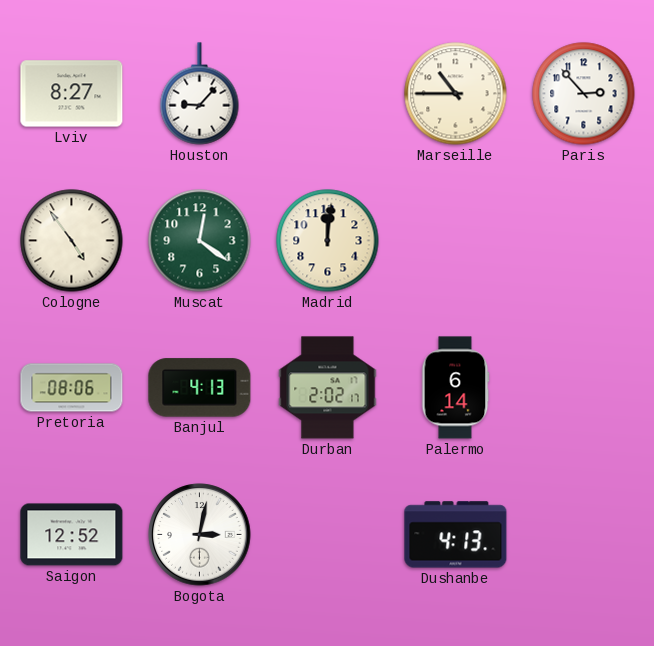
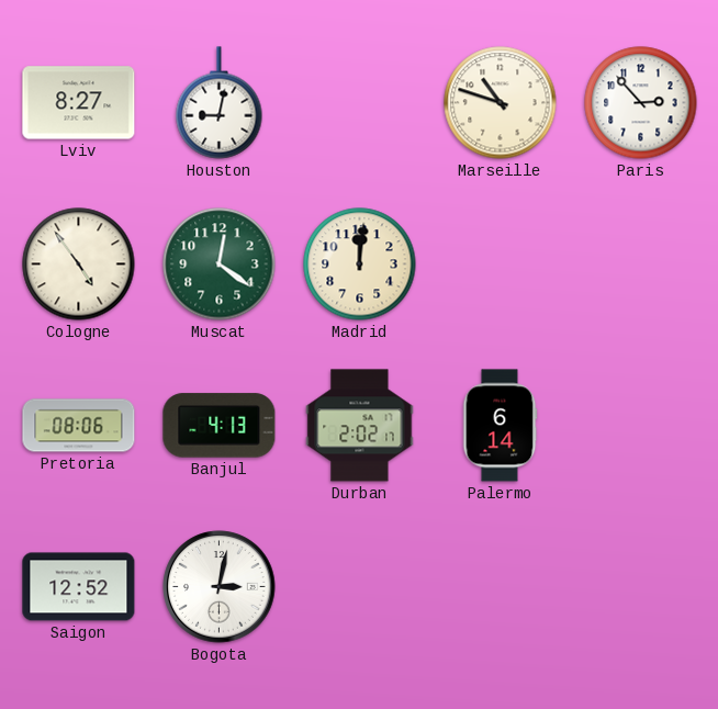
Houston: 9:07 -> 9:02 (220, 103)
Marseille: 10:45 -> 10:48 (501, 103)
Dushanbe: 4:13 -> none (456, 535)
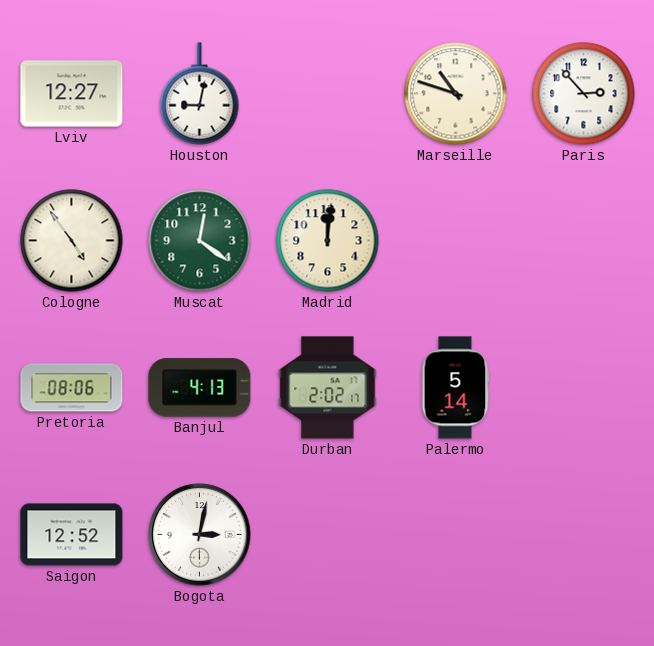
Lviv: 8:27 -> 12:27 (72, 94)
Palermo: 6:14 -> 5:14 (455, 388)
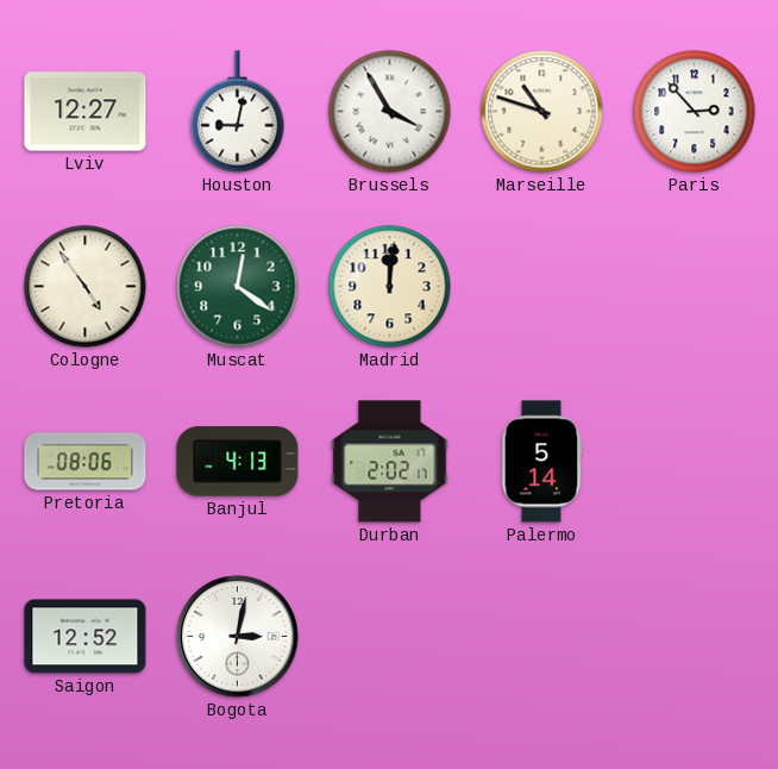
Brussels: none -> 3:55 (390, 112)
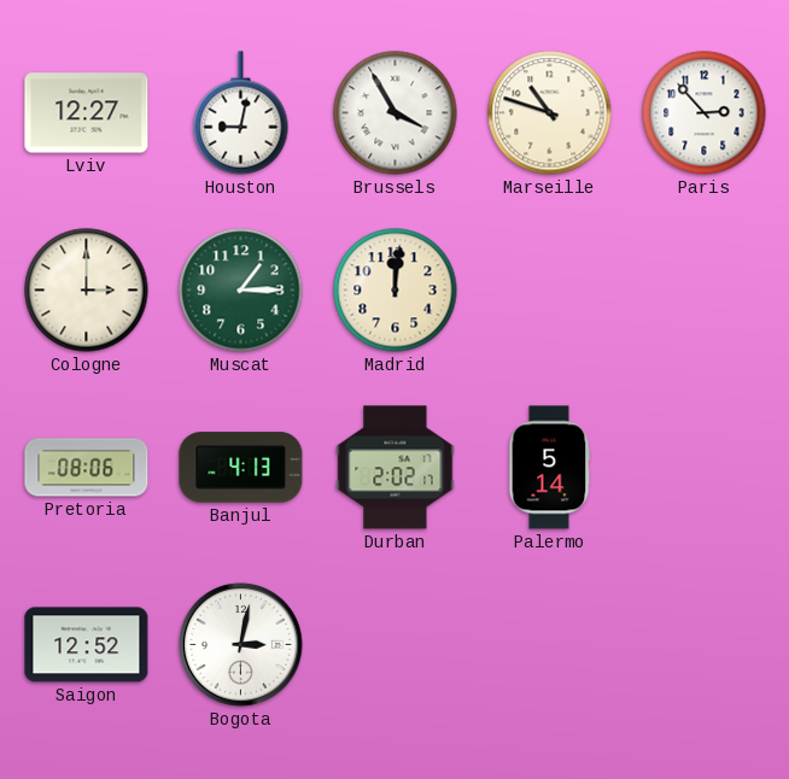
Cologne: 4:54 -> 3:00 (87, 291)
Muscat: 12:21 -> 1:15 (241, 291)
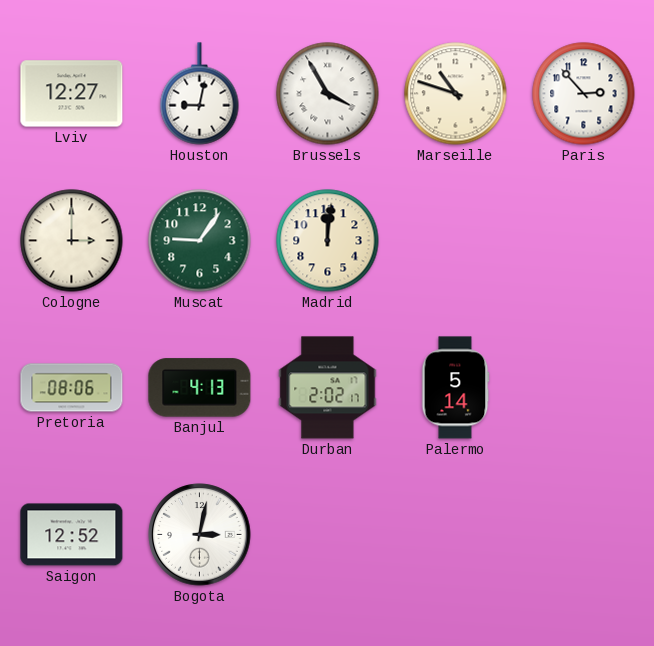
Muscat: 1:15 -> 9:06 (200, 241)
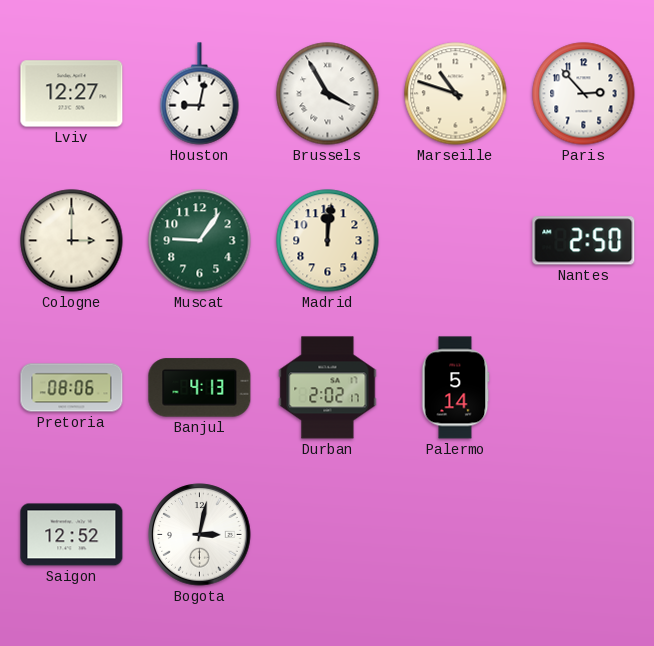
Nantes: none -> 2:50 (584, 241)
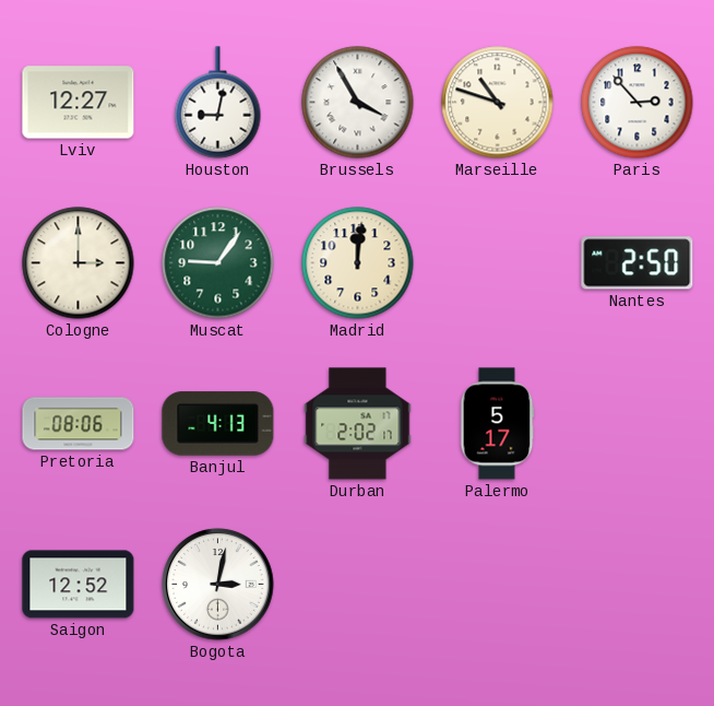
Palermo: 5:14 -> 5:17 (497, 424)
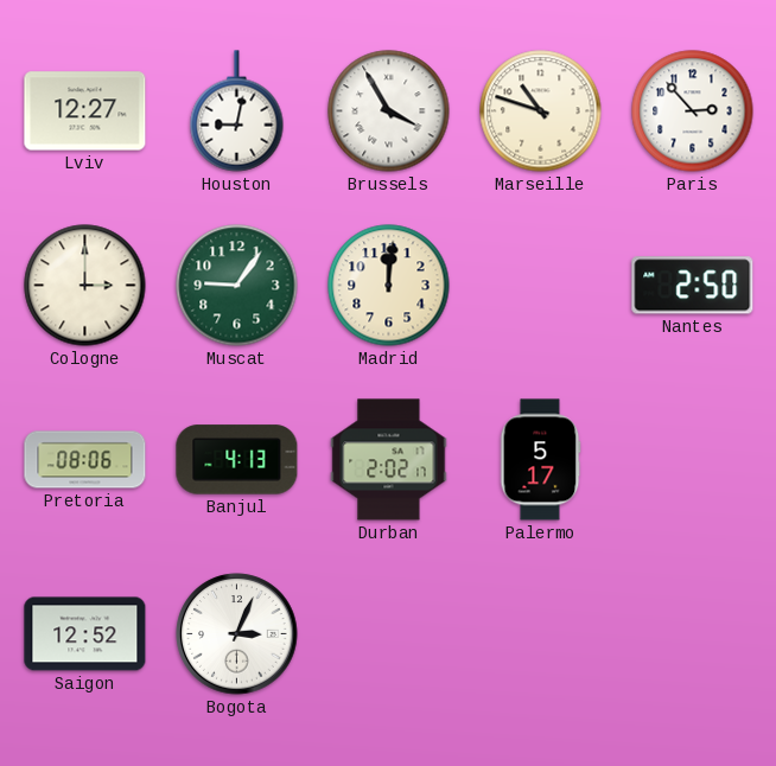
Bogota: 3:02 -> 3:04 (237, 634)
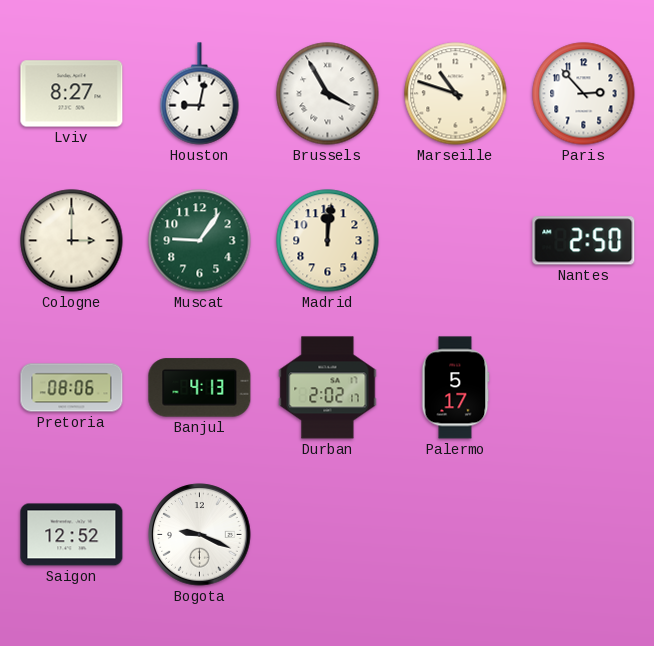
Lviv: 12:27 -> 8:27 (72, 94)
Bogota: 3:04 -> 9:19 (200, 535)
